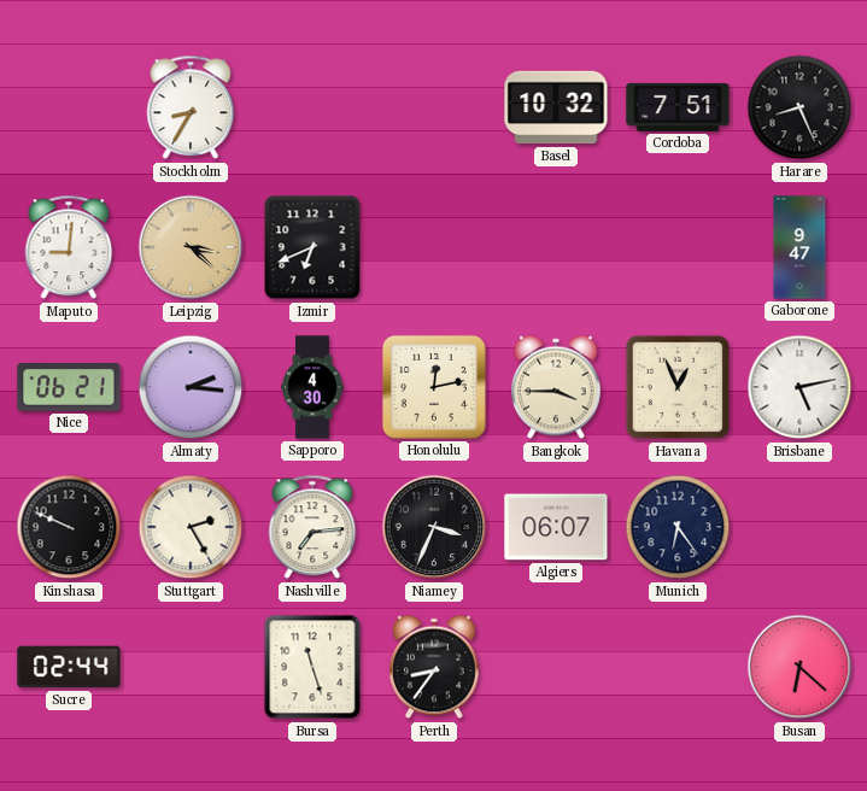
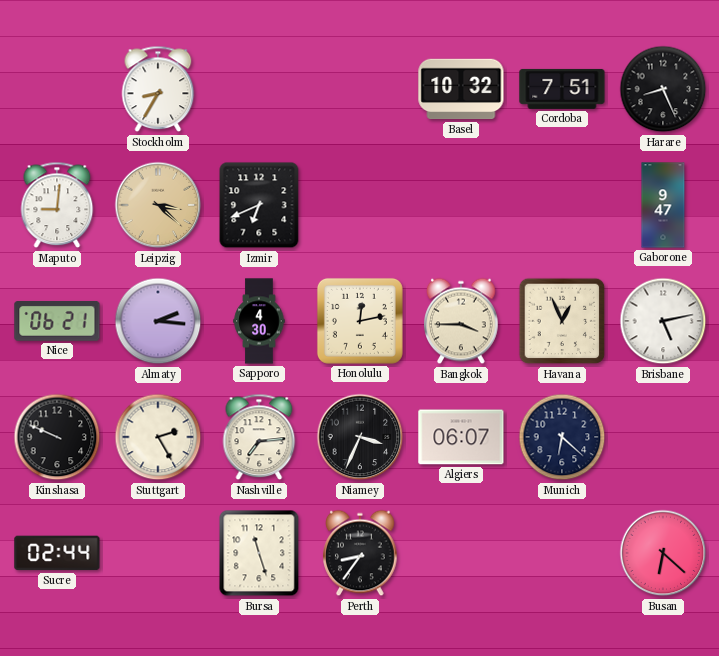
Munich: 6:24 -> 6:22 (562, 437)
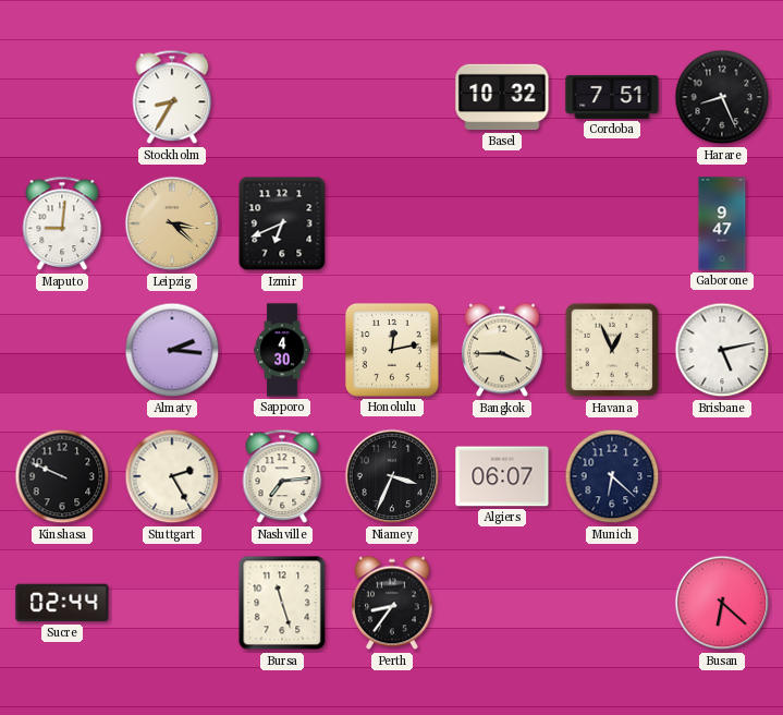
Nice: 06:21 -> none (57, 322)
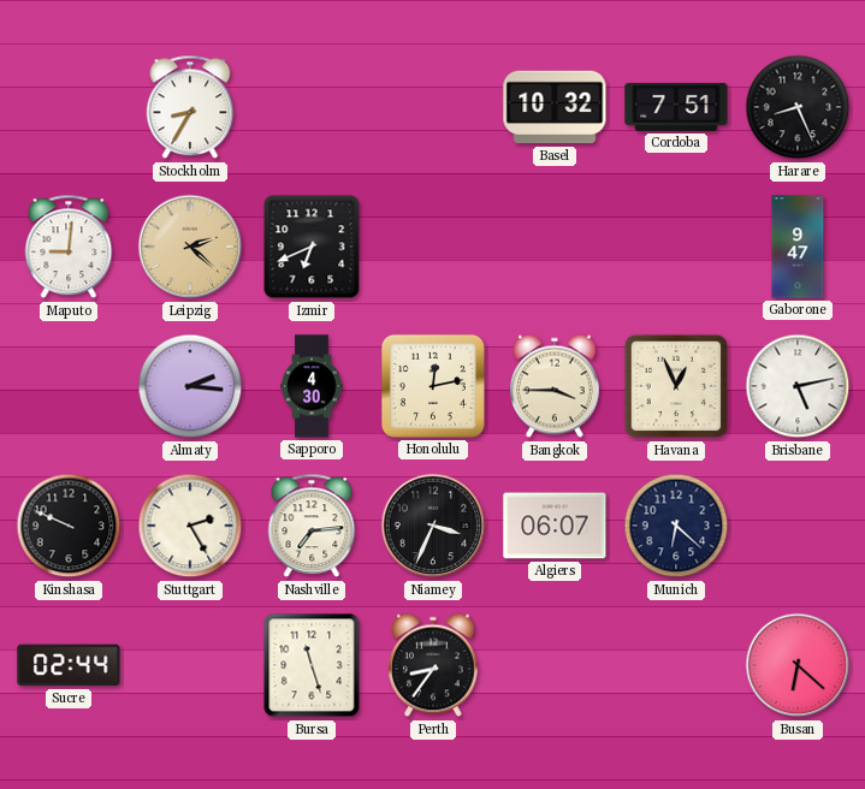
Leipzig: 3:22 -> 2:22 (190, 247)
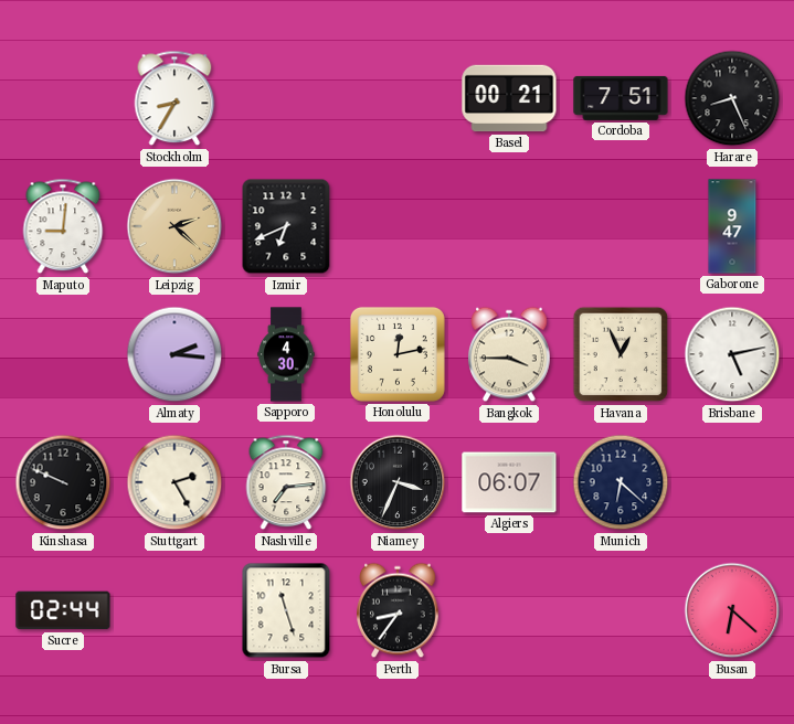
Basel: 10:32 -> 00:21 (509, 98)
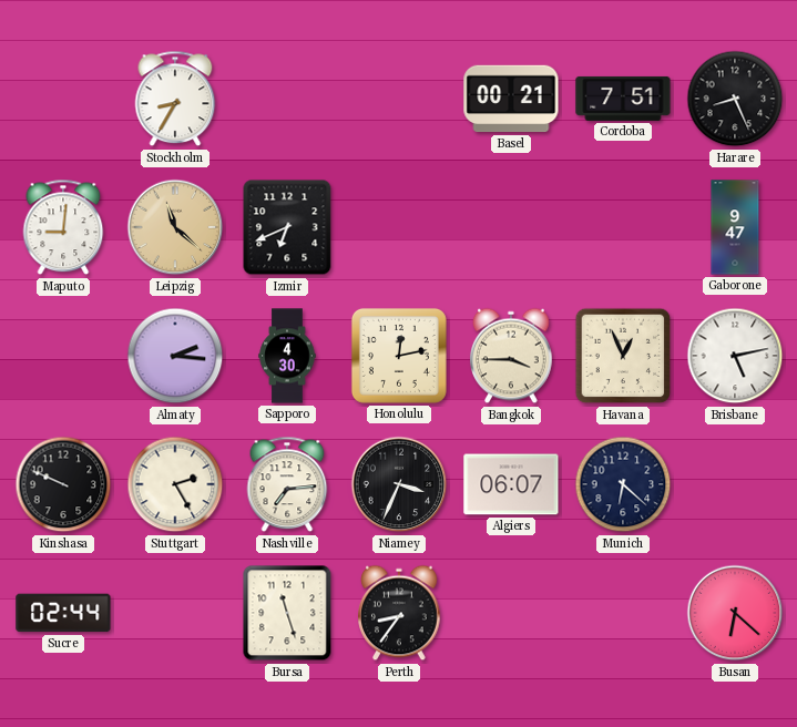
Leipzig: 2:22 -> 11:22 (175, 227)
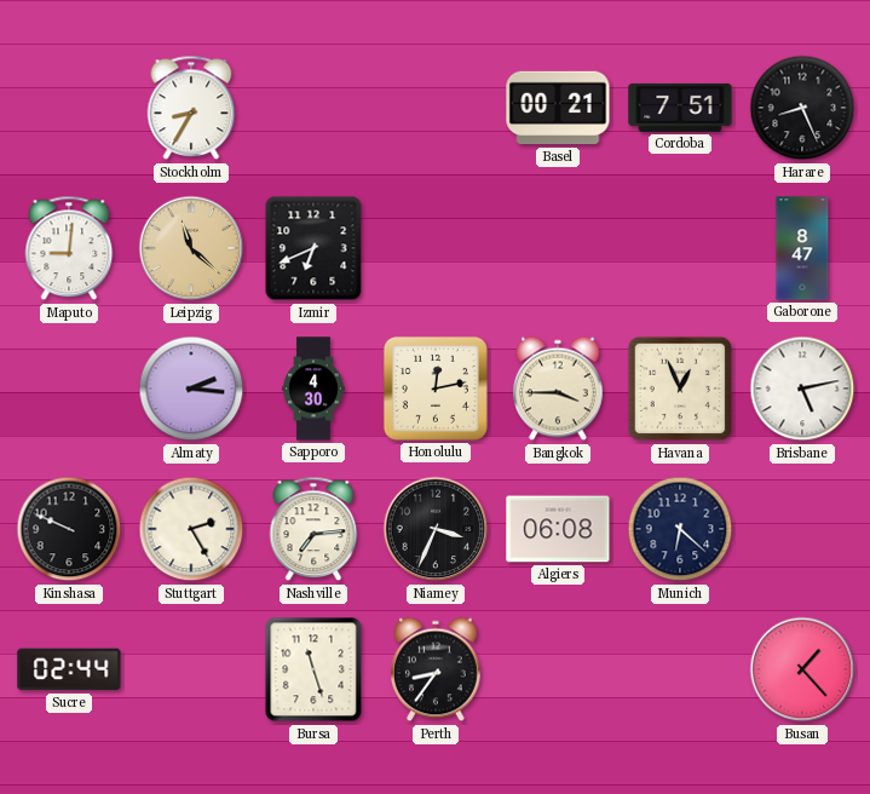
Gaborone: 9:47 -> 8:47 (802, 248)
Algiers: 06:07 -> 06:08 (558, 529)
Busan: 6:22 -> 1:23 (802, 669)
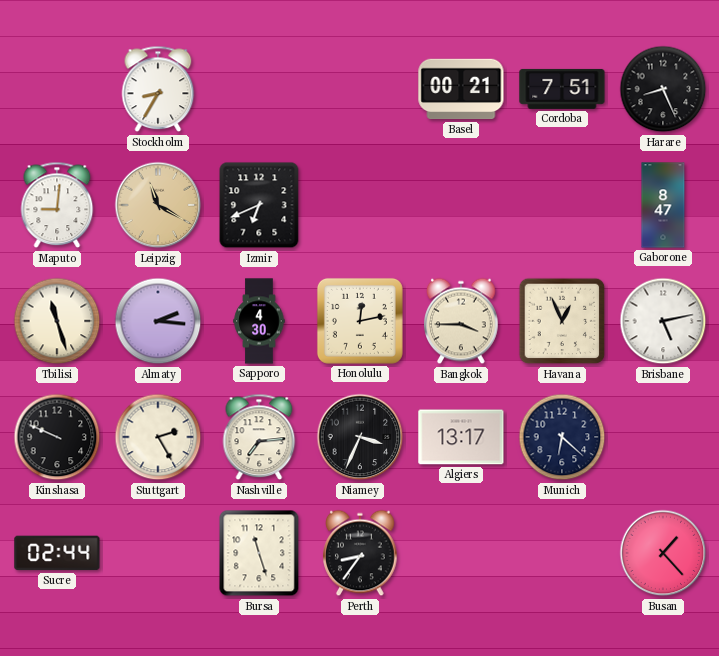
Leipzig: 11:22 -> 11:20 (158, 205)
Tbilisi: none -> 11:27 (57, 321)
Algiers: 06:08 -> 13:17 (461, 437)
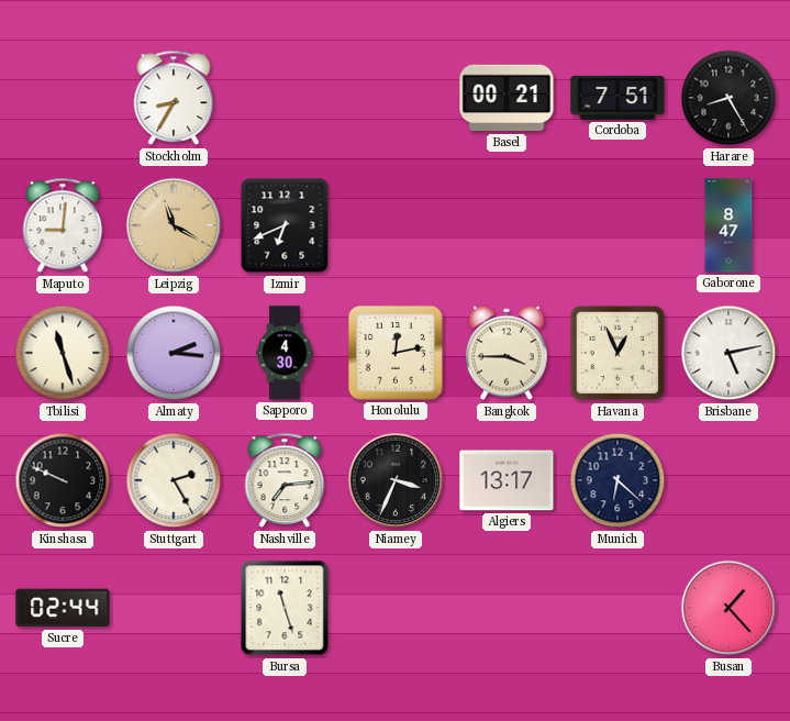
Harare: 8:26 -> 8:25 (728, 98)
Perth: 8:36 -> none (361, 553)
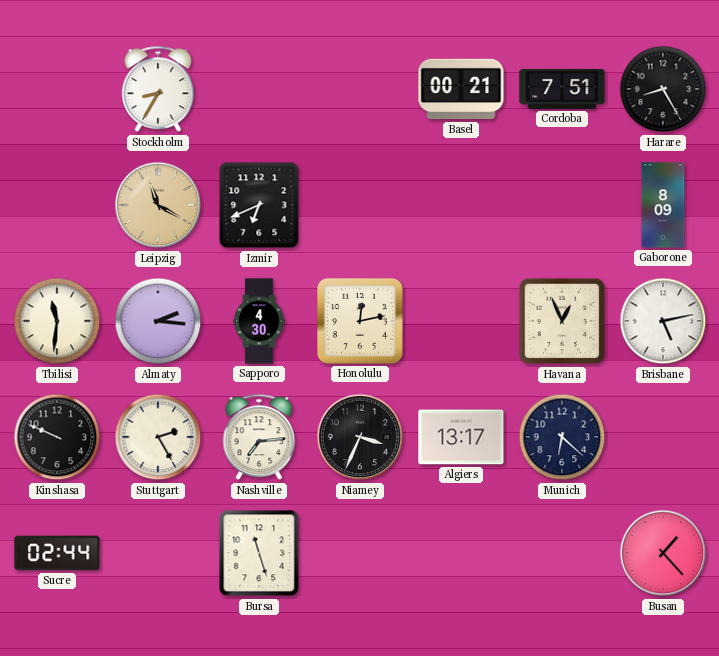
Maputo: 9:01 -> none (63, 225)
Gaborone: 8:47 -> 8:09 (663, 205)
Tbilisi: 11:27 -> 11:31 (57, 321)
Bangkok: 3:45 -> none (508, 353)
